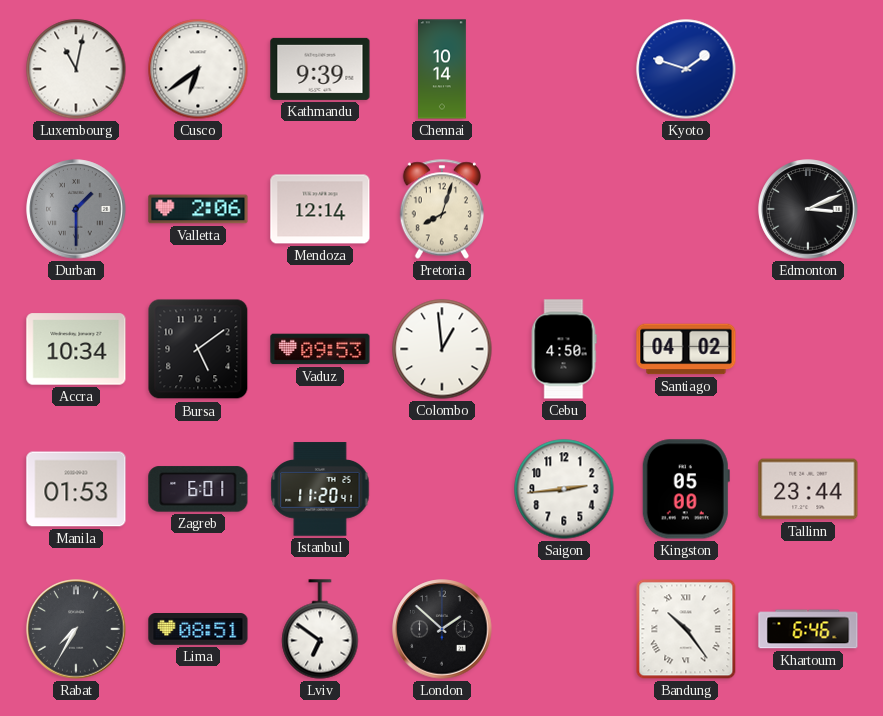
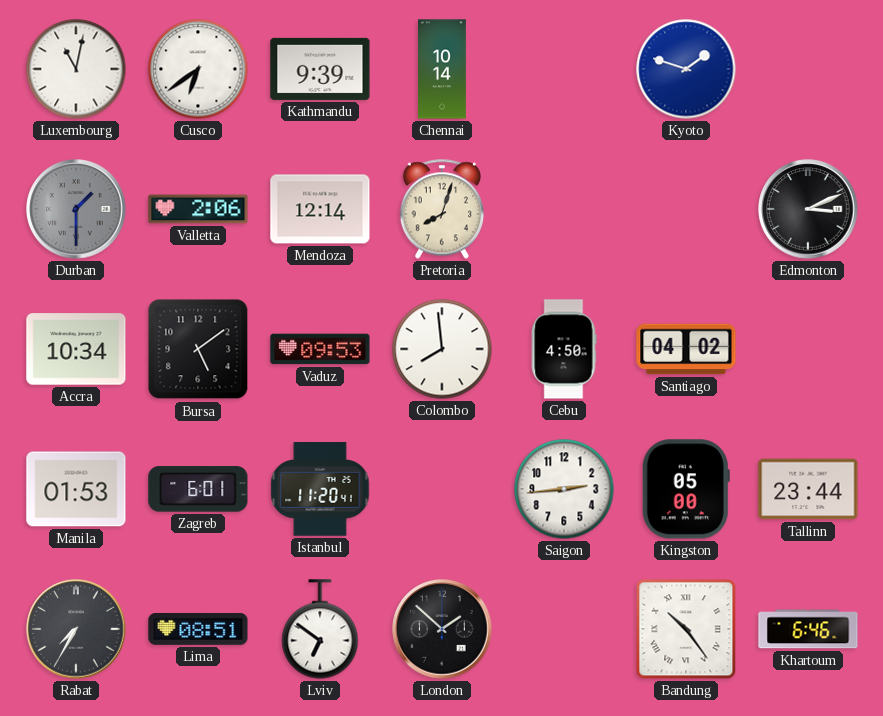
Colombo: 12:59 -> 7:59 (442, 349)
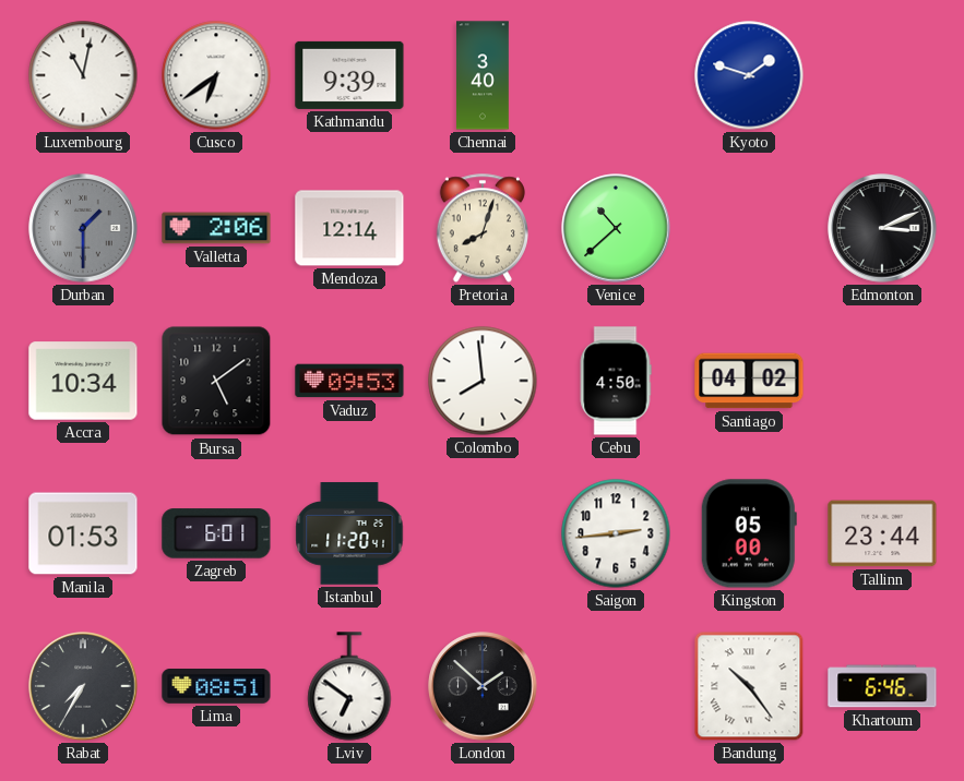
Chennai: 10:14 -> 3:40 (484, 75)
Venice: none -> 10:38 (616, 228)
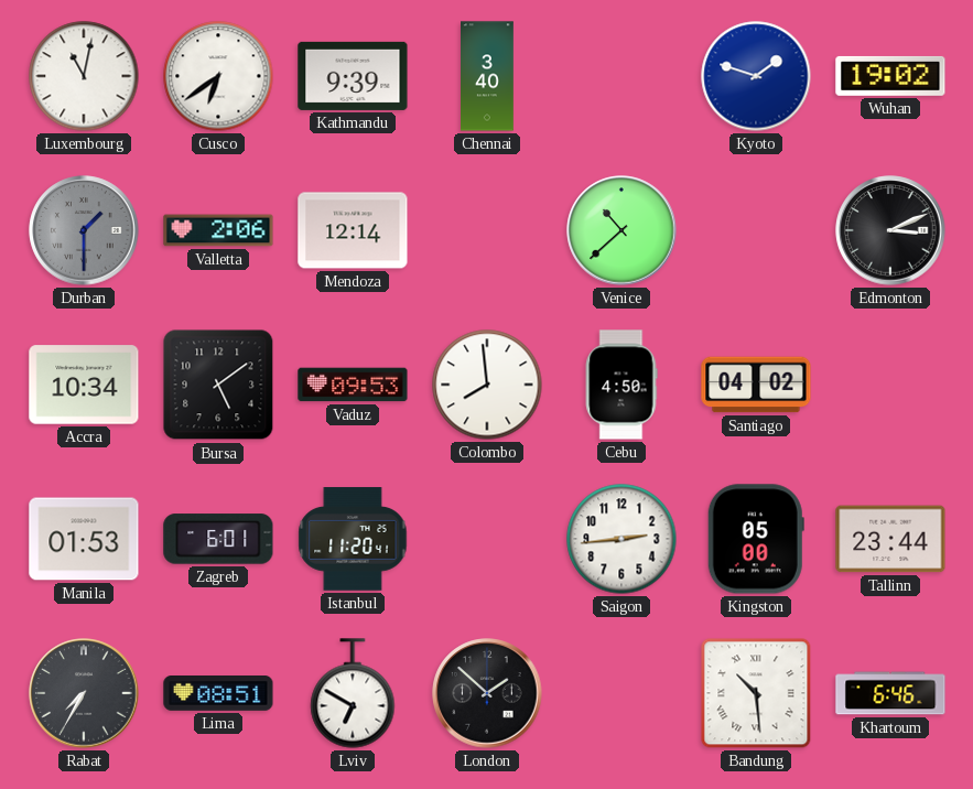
Wuhan: none -> 19:02 (890, 76)
Pretoria: 8:03 -> none (481, 228)
Lviv: 6:51 -> 6:50 (353, 693)
Bandung: 10:24 -> 10:29 (756, 693)
